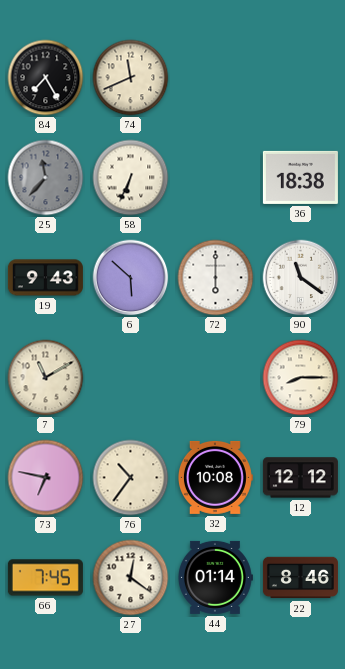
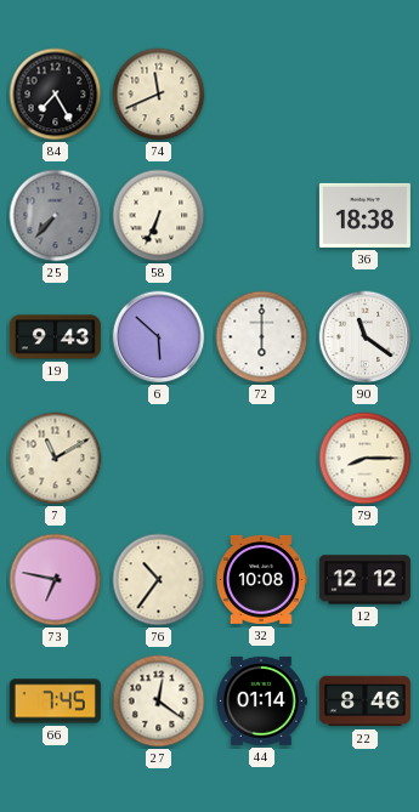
25: 11:37 -> 7:37 (56, 216)
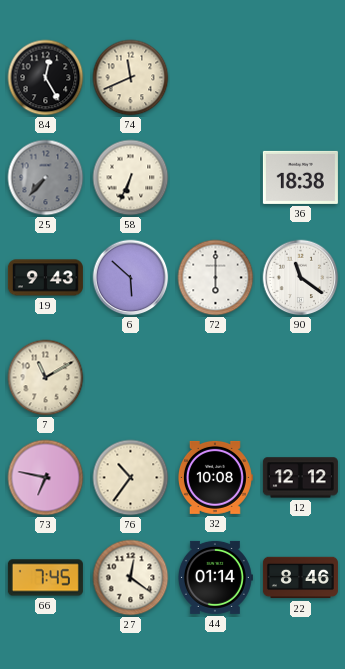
84: 7:25 -> 12:25 (46, 78)
79: 8:15 -> none (366, 459)
